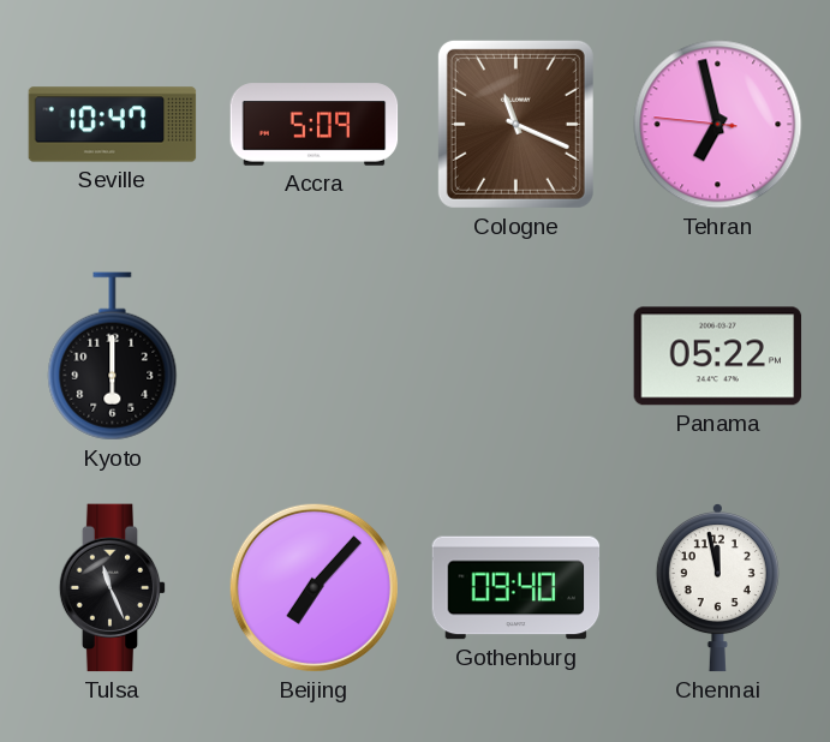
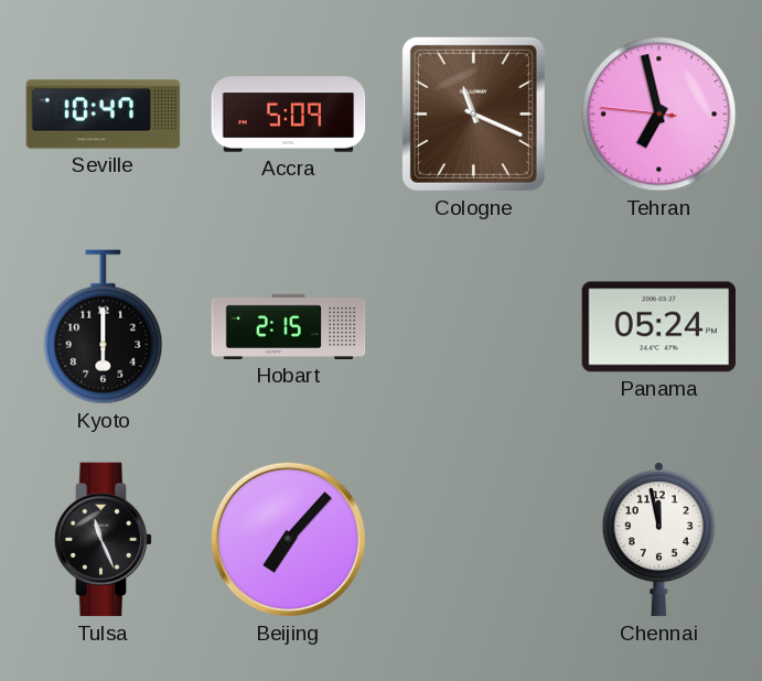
Hobart: none -> 2:15 (289, 326)
Panama: 05:22 -> 05:24 (659, 327)
Gothenburg: 09:40 -> none (516, 588)
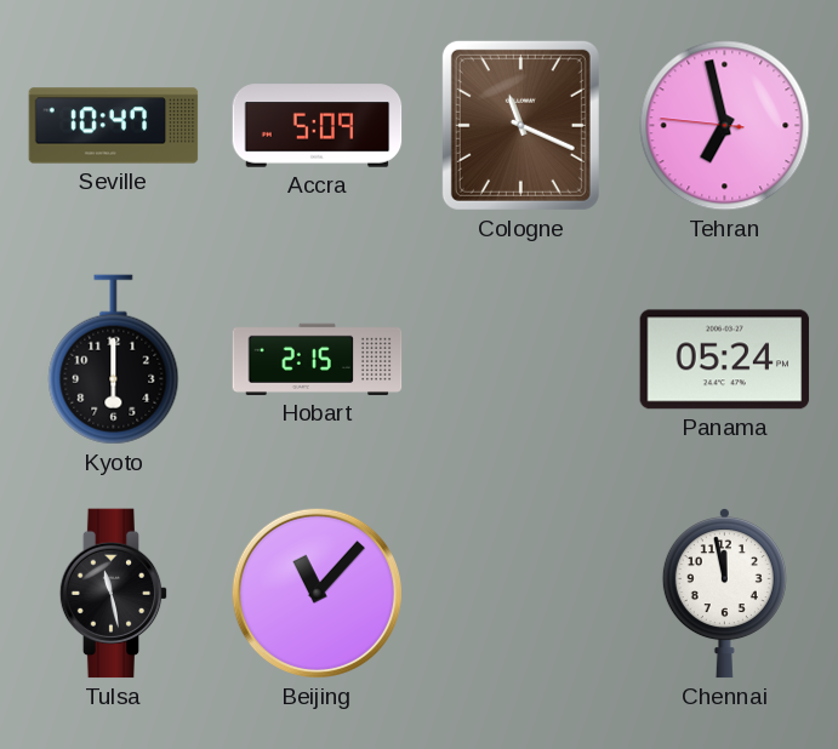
Tulsa: 11:26 -> 11:28 (114, 594)
Beijing: 7:07 -> 11:07 (317, 593)
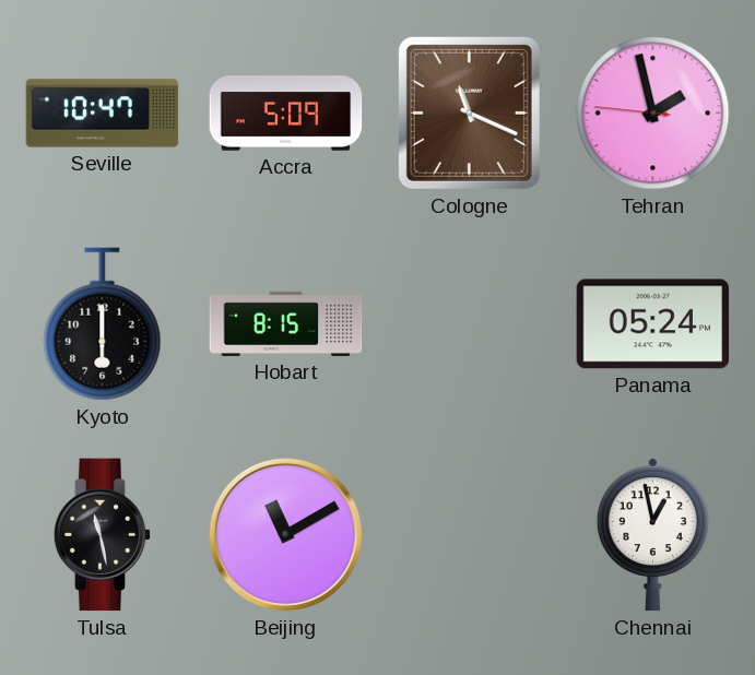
Tehran: 6:57 -> 1:57 (653, 114)
Hobart: 2:15 -> 8:15 (286, 323)
Beijing: 11:07 -> 11:10 (285, 534)
Chennai: 11:58 -> 12:58 (652, 535)
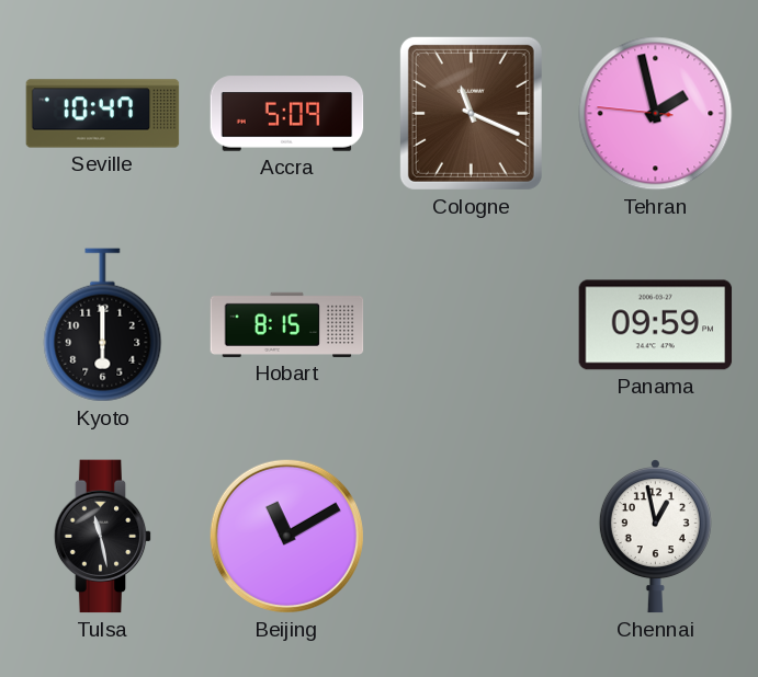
Panama: 05:24 -> 09:59 (656, 325)
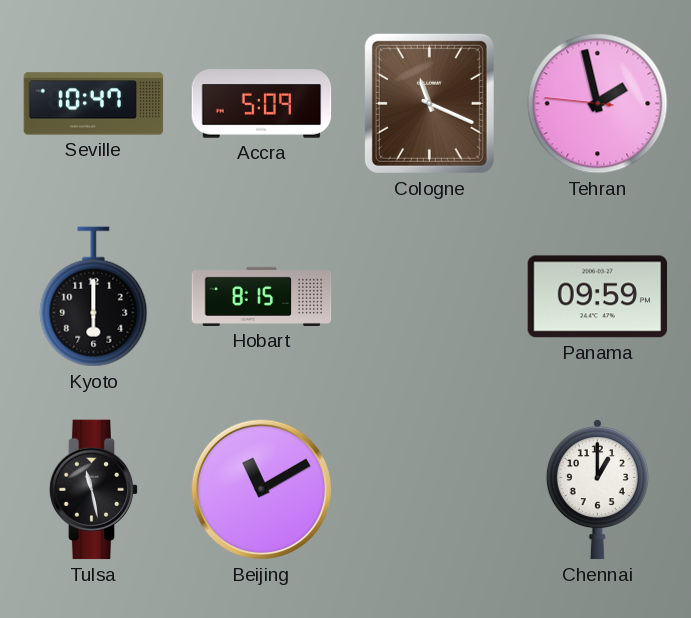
Chennai: 12:58 -> 1:00 (597, 490)
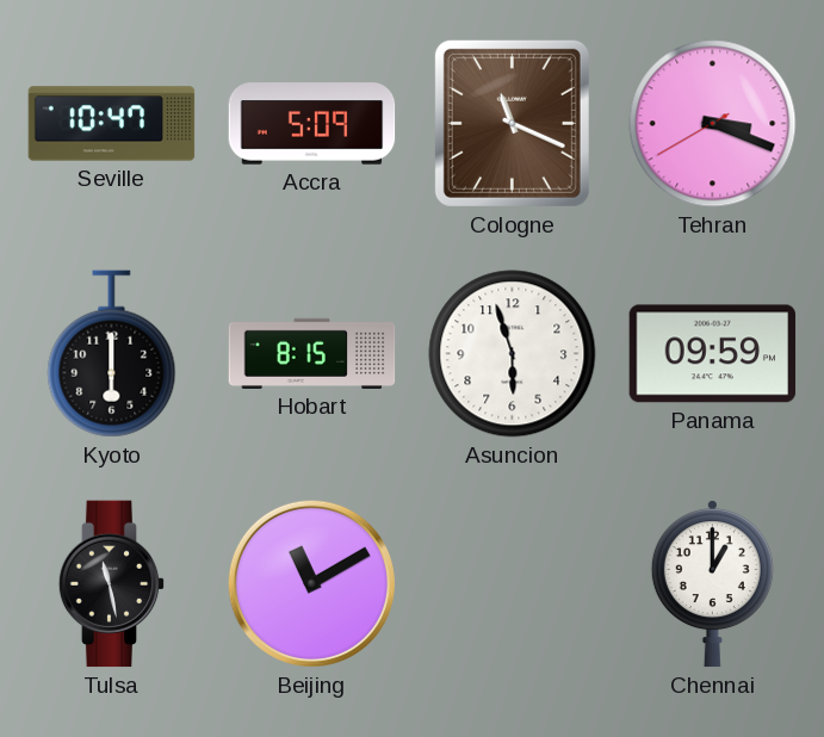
Tehran: 1:57 -> 3:18 (713, 124)
Asuncion: none -> 5:57 (513, 354)
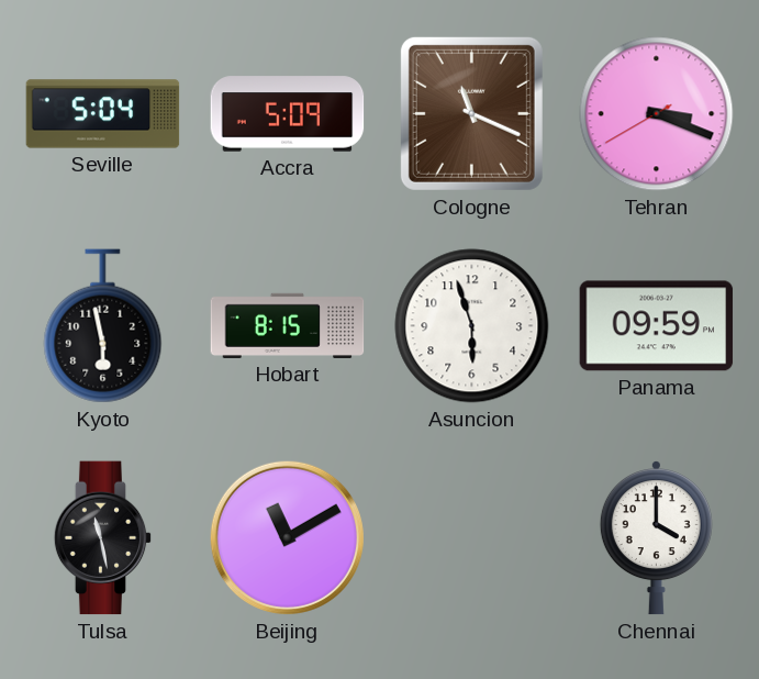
Seville: 10:47 -> 5:04 (103, 114)
Kyoto: 6:00 -> 5:58 (103, 326)
Chennai: 1:00 -> 4:00 (656, 538)
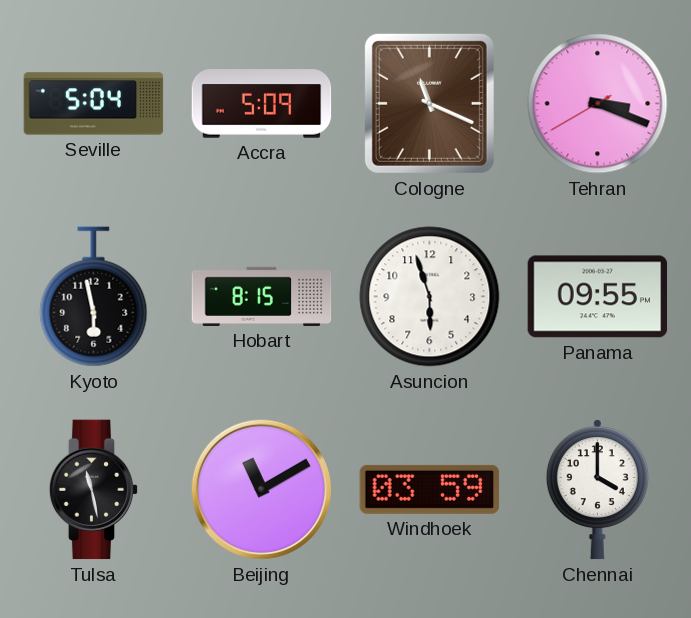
Panama: 09:59 -> 09:55 (598, 297)
Windhoek: none -> 03:59 (430, 489)
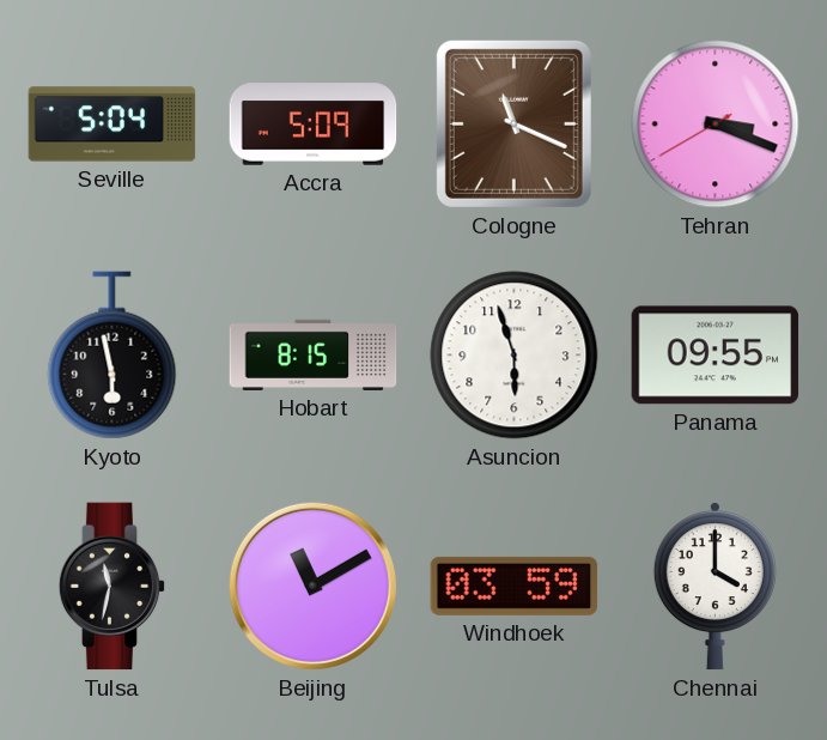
Tulsa: 11:28 -> 11:32 (113, 587)
